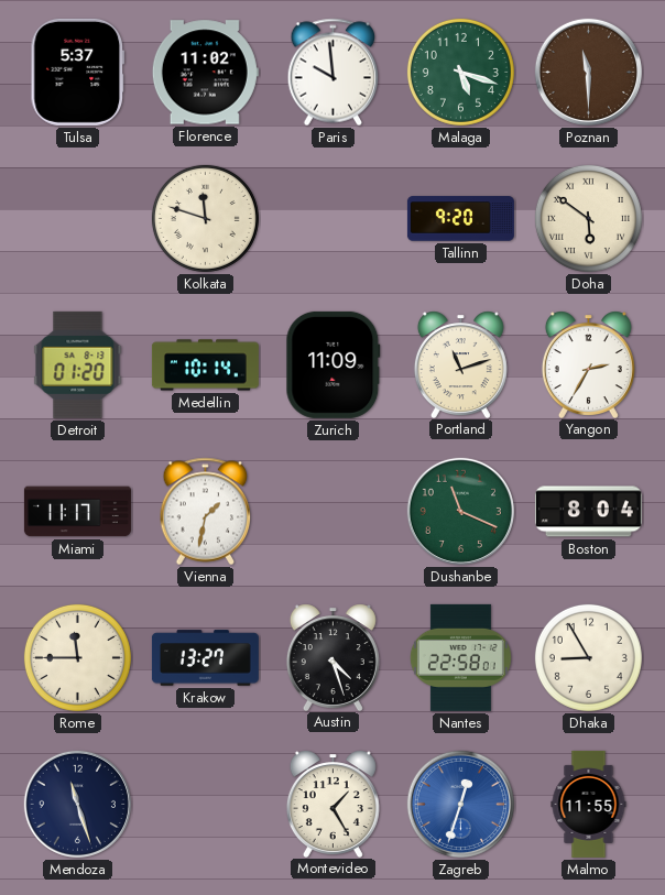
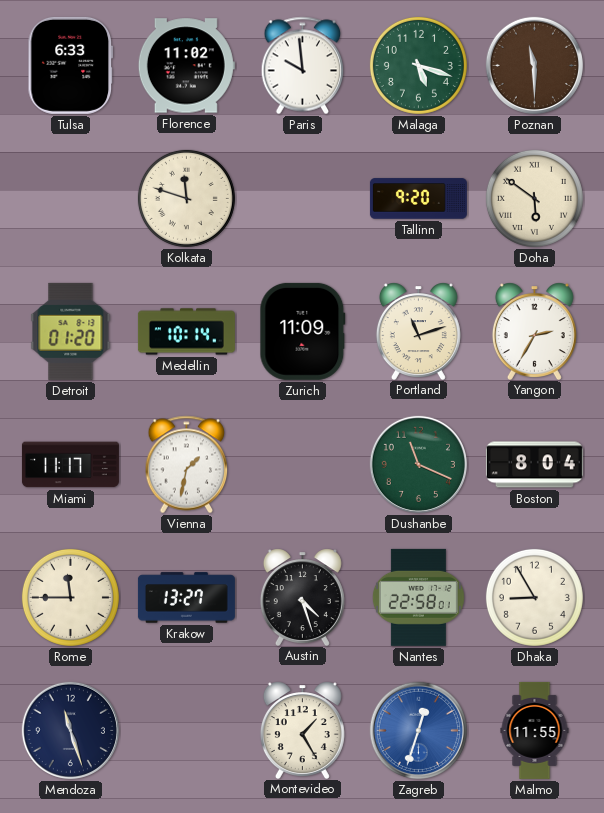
Tulsa: 5:37 -> 6:33 (70, 65)
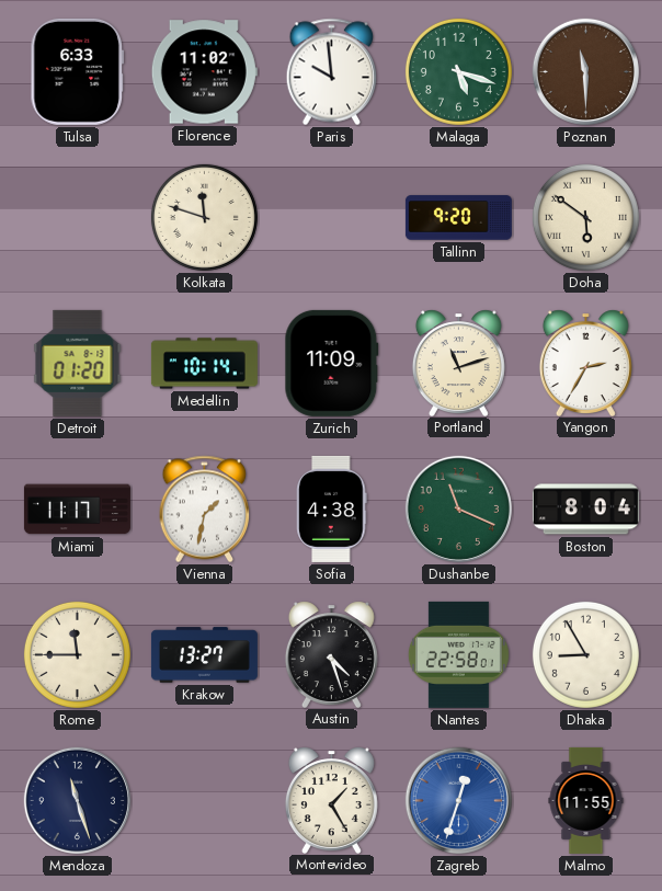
Sofia: none -> 4:38 (332, 509)
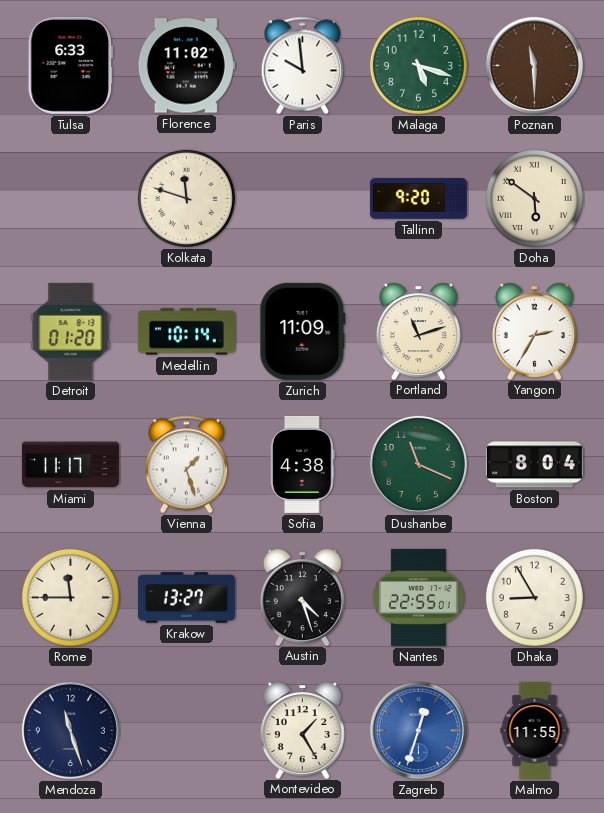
Vienna: 1:32 -> 1:27 (187, 465)
Nantes: 22:58 -> 22:55 (418, 597)
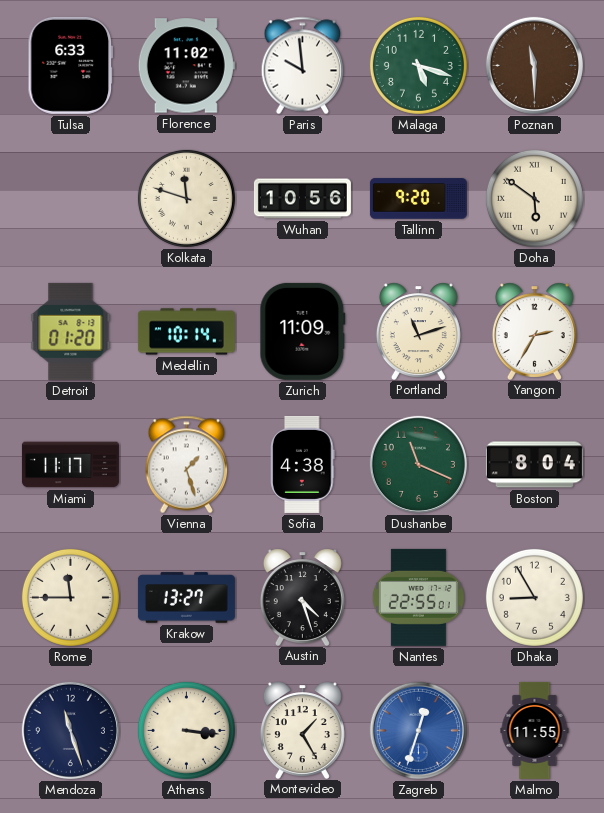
Wuhan: none -> 10:56 (302, 199)
Athens: none -> 3:16 (186, 730)
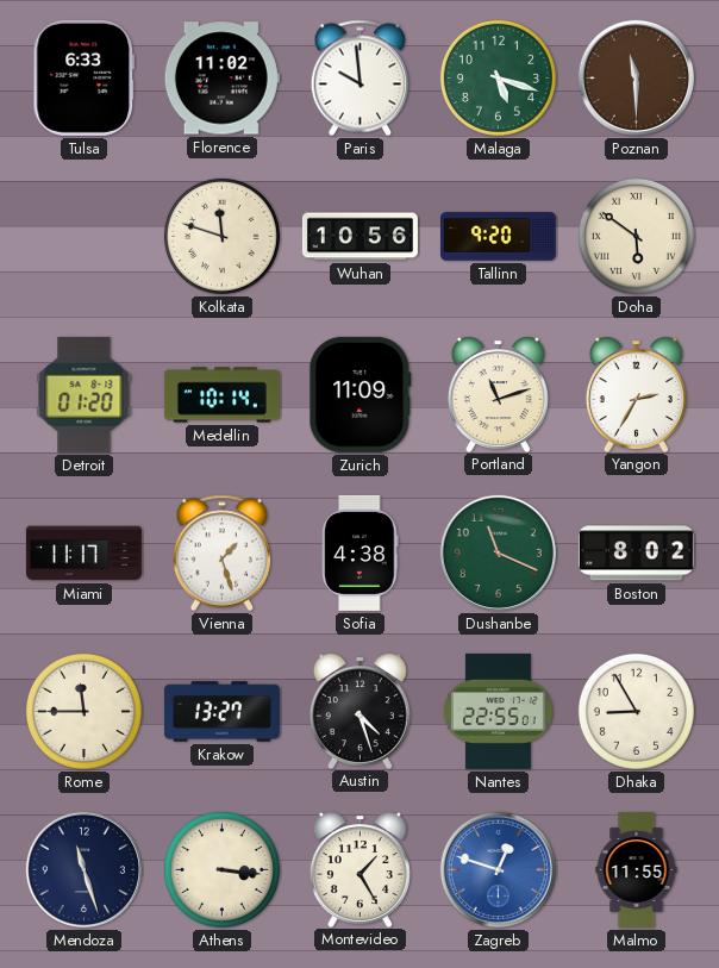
Boston: 8:04 -> 8:02 (636, 554)
Zagreb: 12:33 -> 12:48 (498, 869)
